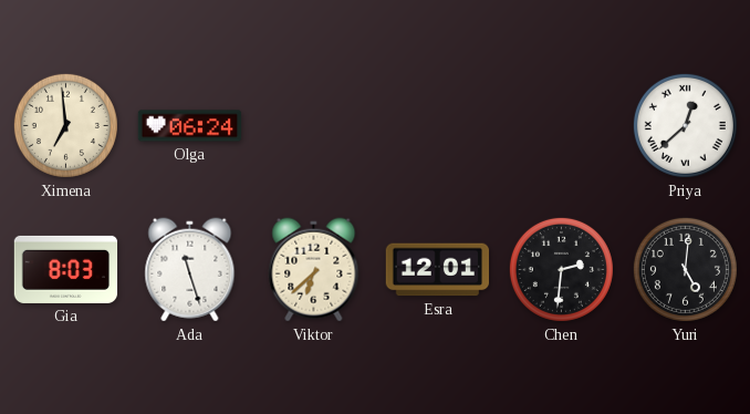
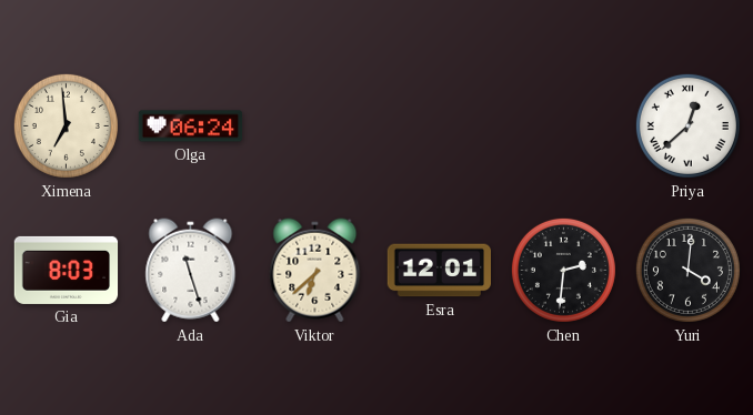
Yuri: 5:01 -> 4:01 (687, 270)
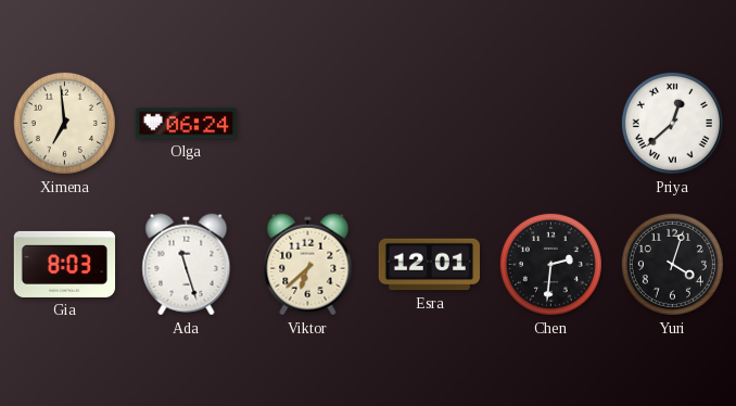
Yuri: 4:01 -> 4:03 (672, 264)
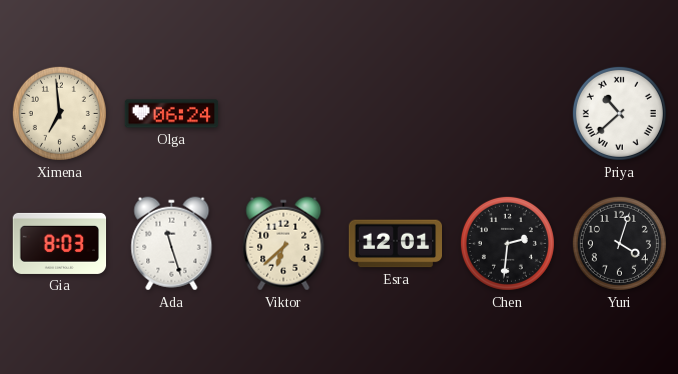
Priya: 12:38 -> 10:38 (619, 113)
